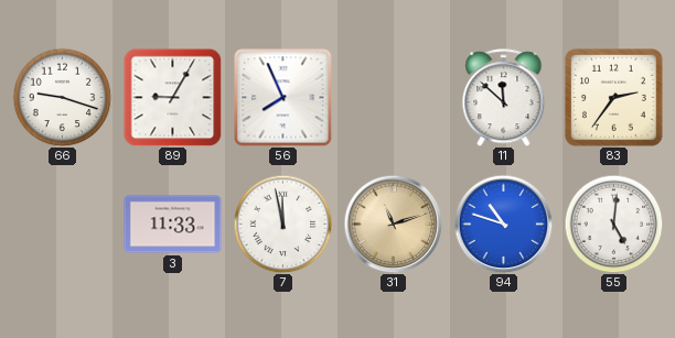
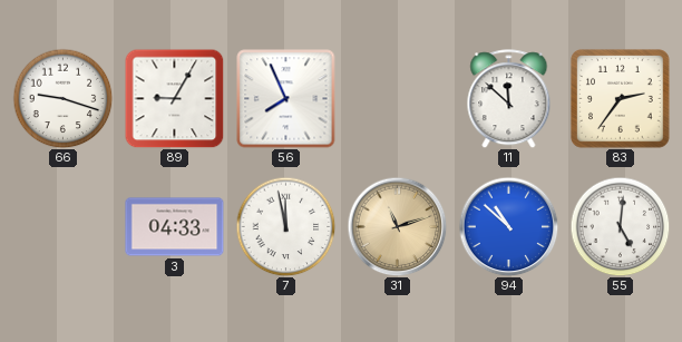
3: 11:33 -> 04:33 (175, 227)
94: 10:48 -> 10:52 (508, 226)
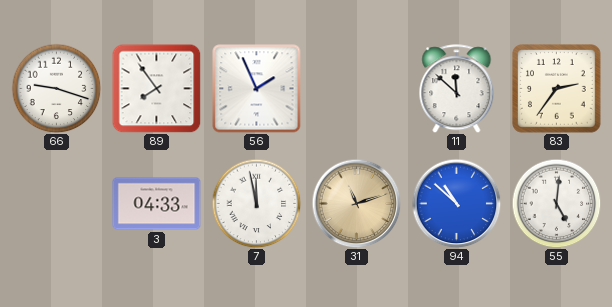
89: 9:05 -> 7:54 (156, 88)
56: 7:56 -> 1:56 (257, 89)
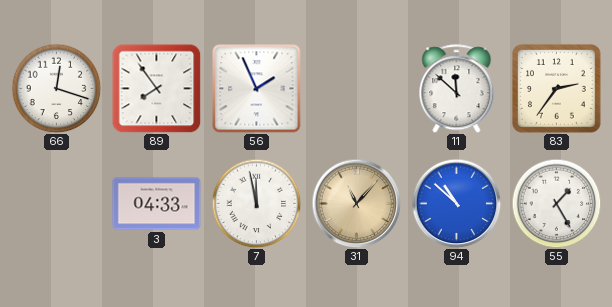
66: 9:18 -> 12:18 (56, 88)
31: 11:12 -> 11:07 (356, 203)
55: 5:01 -> 1:25 (556, 203)
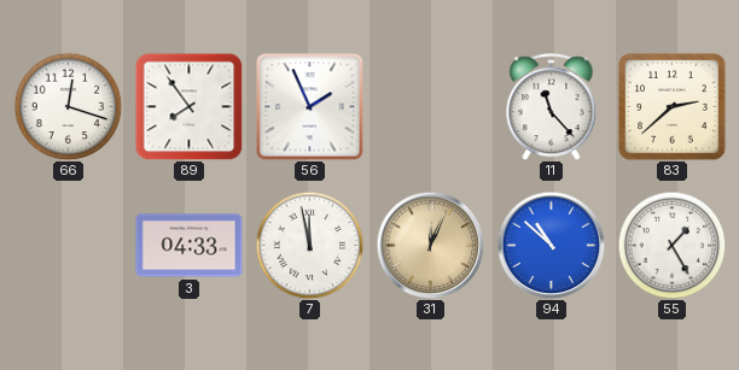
11: 11:52 -> 11:23 (552, 107)
83: 2:36 -> 2:38 (673, 107)
31: 11:07 -> 12:04 (430, 245)
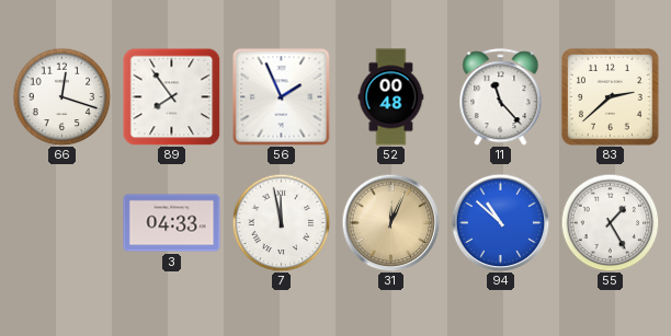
52: none -> 00:48 (391, 97)
